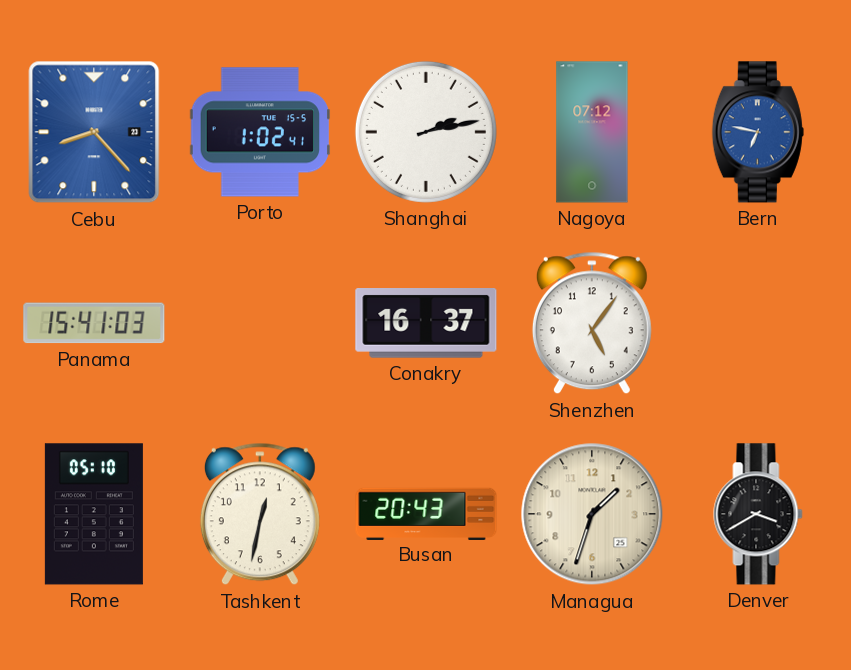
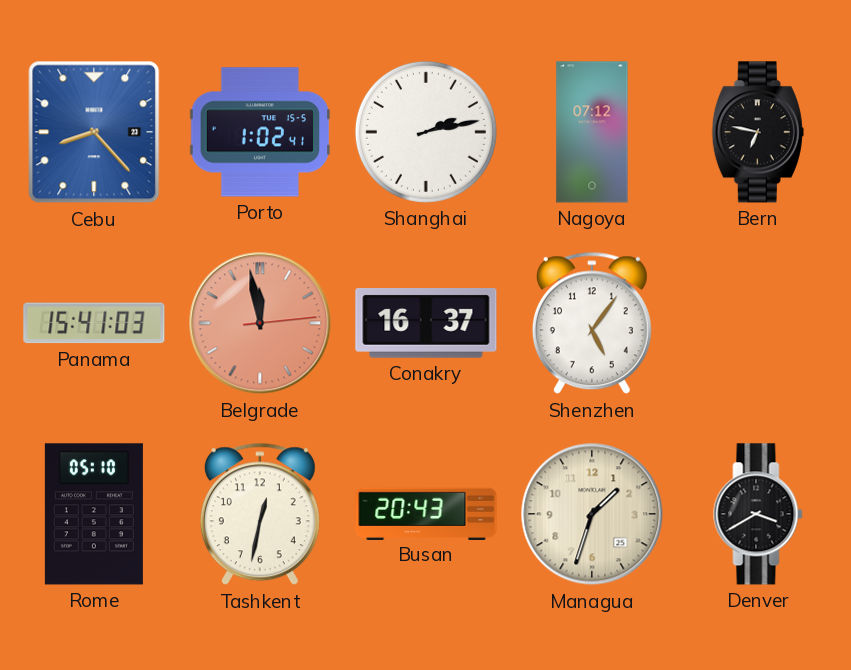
Bern dial: blue -> black (758, 132)
Belgrade: none -> 11:58 (260, 323)
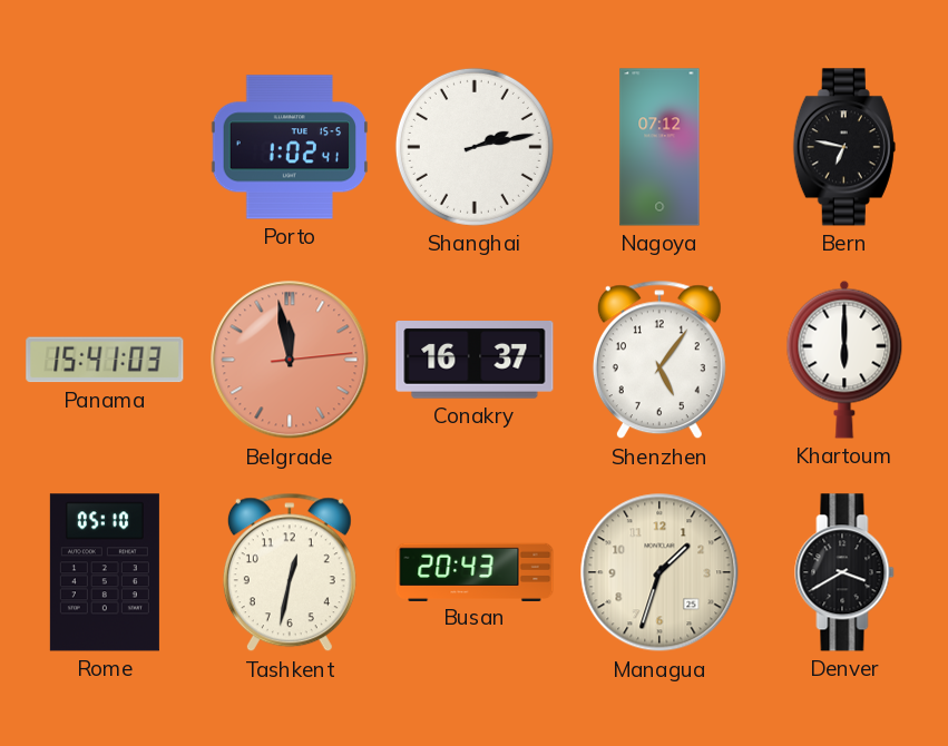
Cebu: 8:23 -> none (94, 132)
Khartoum: none -> 6:00 (844, 360)
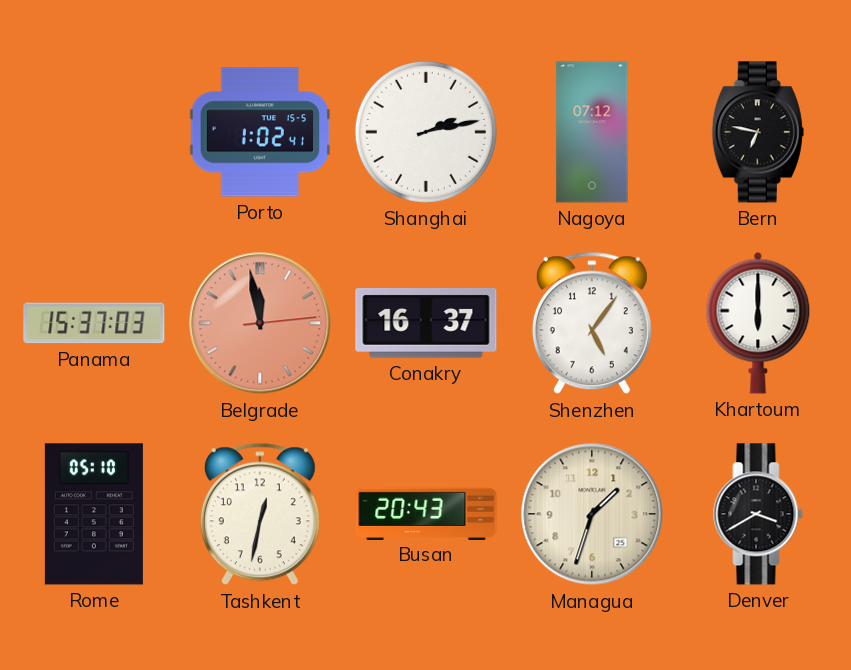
Panama: 15:41 -> 15:37 (94, 323)
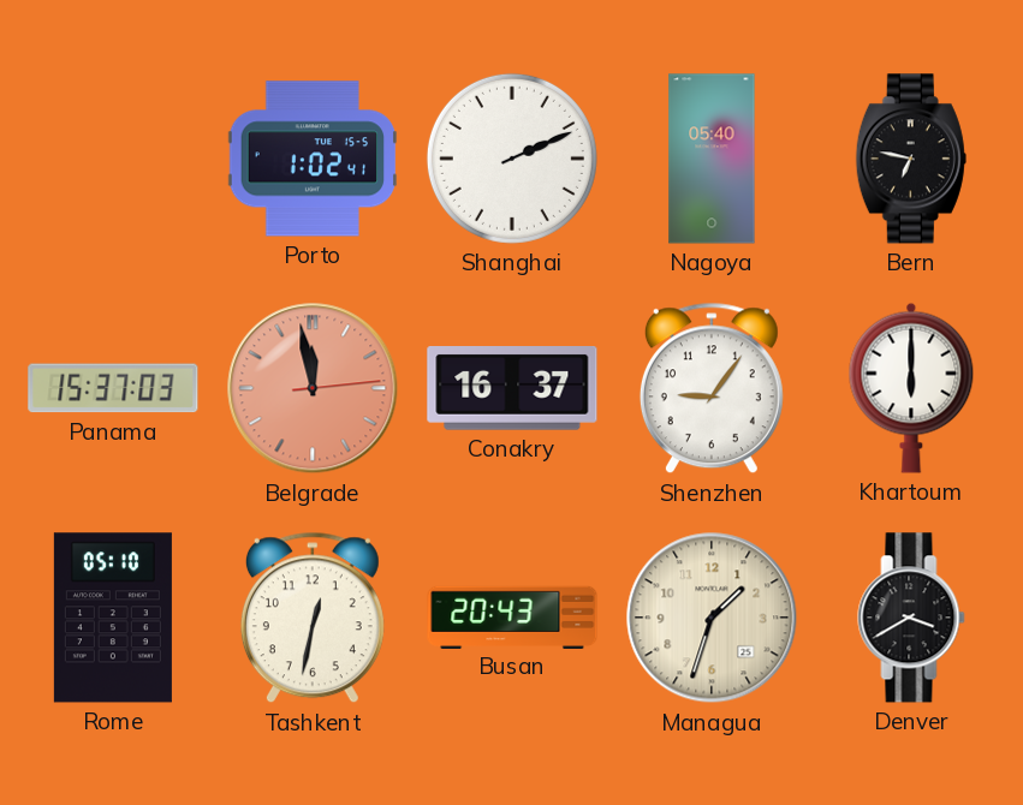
Shanghai: 2:13 -> 2:11 (512, 159)
Nagoya: 07:12 -> 05:40 (712, 159)
Shenzhen: 5:06 -> 9:06 (712, 388)
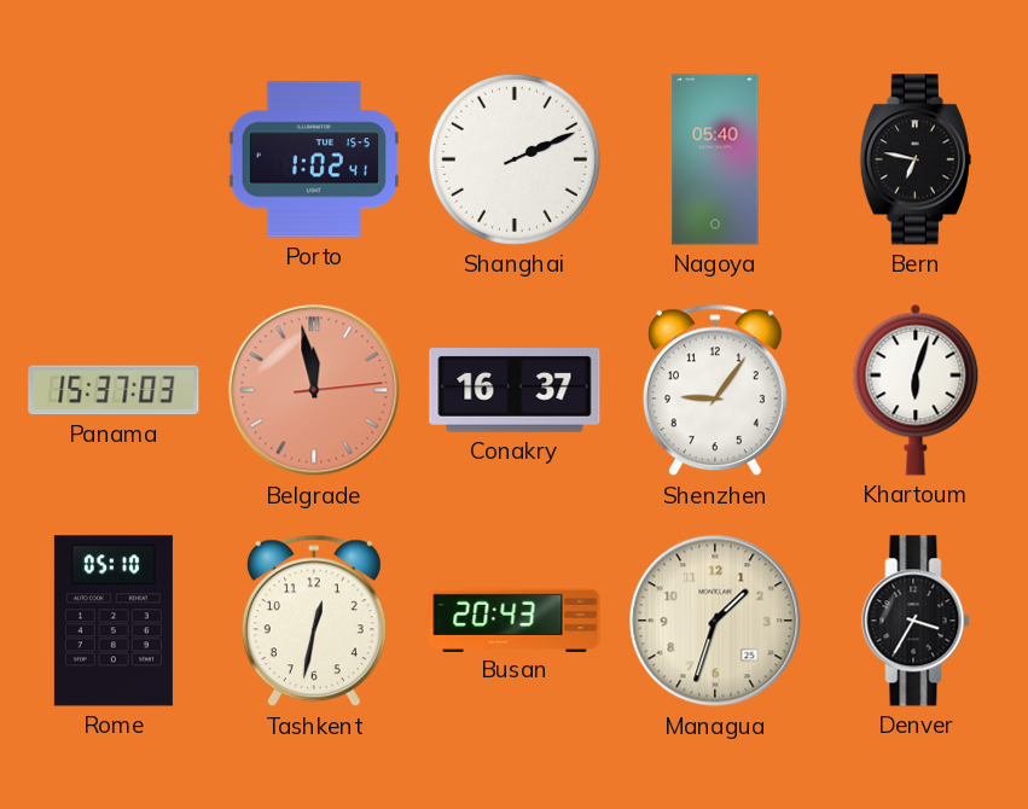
Khartoum: 6:00 -> 6:03 (916, 390)
Denver: 3:40 -> 3:35 (916, 621)
